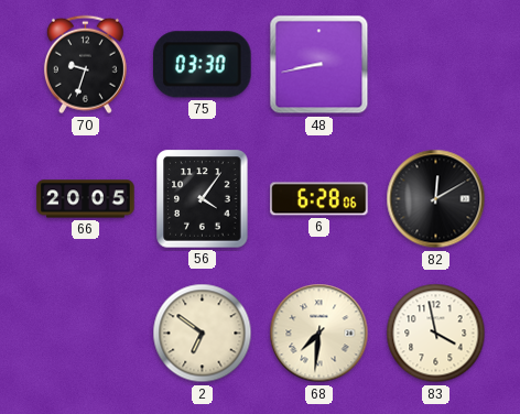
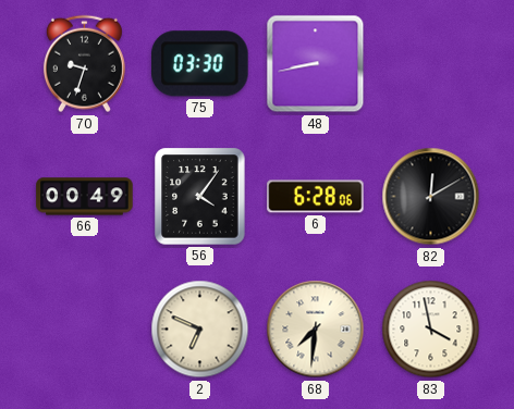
66: 20:05 -> 00:49 (85, 197)
2: 6:51 -> 6:49 (200, 330)
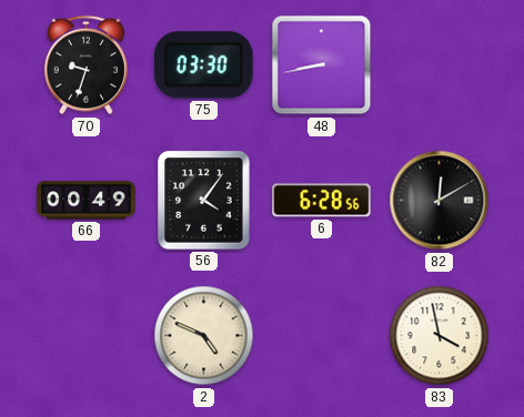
6: 6:28:06 -> 6:28:56 (322, 201)
2: 6:49 -> 4:49 (204, 336)
68: 7:31 -> none (316, 330)
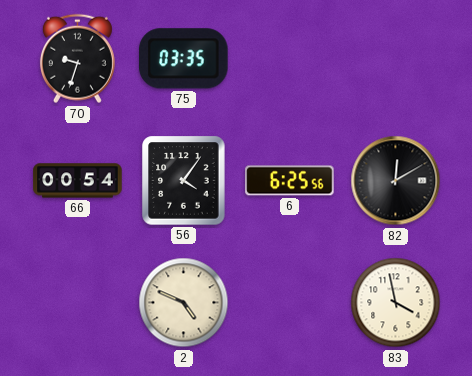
75: 03:30 -> 03:35 (184, 59)
48: 8:43 -> none (322, 65)
66: 00:49 -> 00:54 (78, 181)
6: 6:28 -> 6:25 (290, 181)
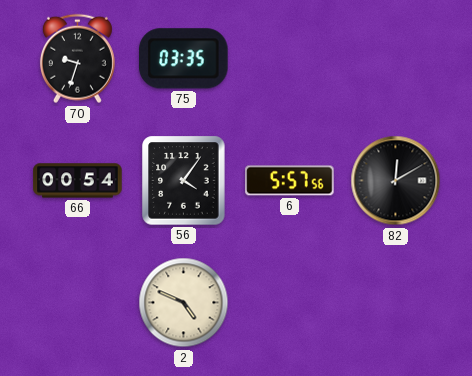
6: 6:25 -> 5:57 (290, 181)
83: 3:58 -> none (396, 303)
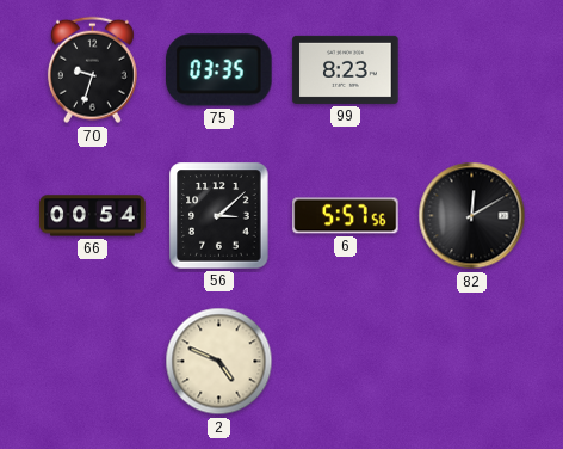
99: none -> 8:23 (346, 69)
56: 4:06 -> 3:08 (219, 216)
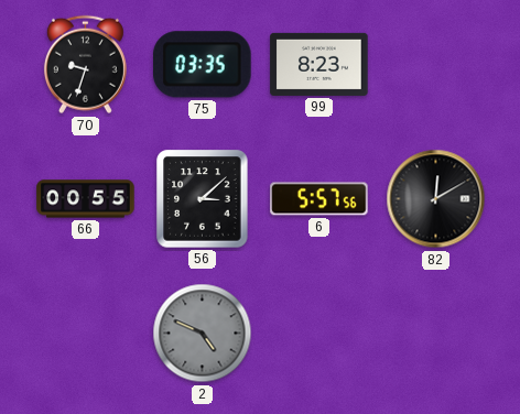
66: 00:54 -> 00:55 (86, 199)
2 dial: cream -> grey (203, 334)
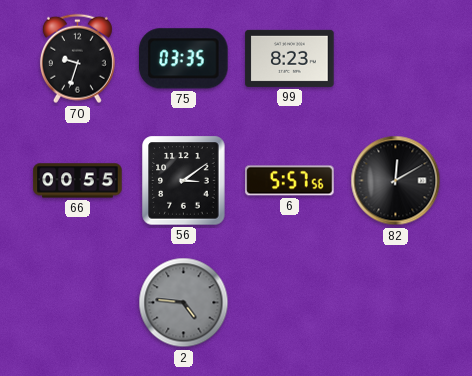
56: 3:08 -> 3:09 (184, 181)
2: 4:49 -> 4:46 (184, 303)
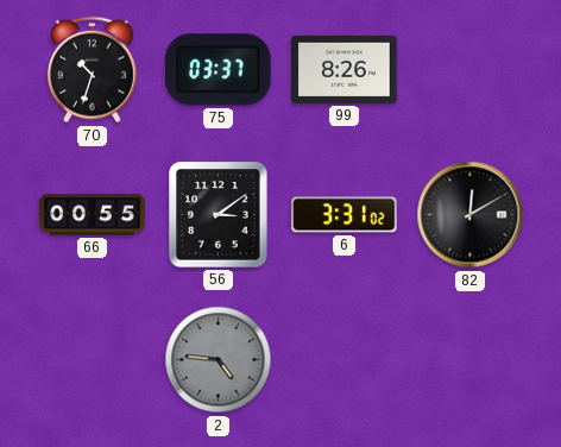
70: 9:33 -> 10:33 (92, 70)
75: 03:35 -> 03:37 (219, 70)
99: 8:23 -> 8:26 (345, 69)
6: 5:57 -> 3:31 (345, 215)
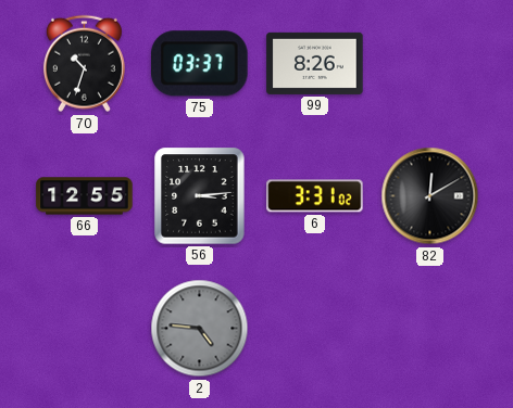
66: 00:55 -> 12:55 (85, 196)
56: 3:09 -> 3:14 (200, 196)
